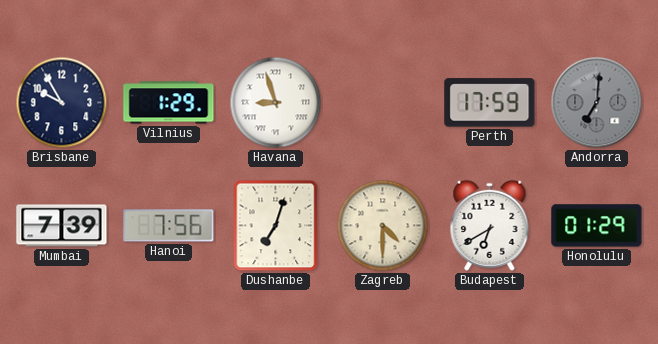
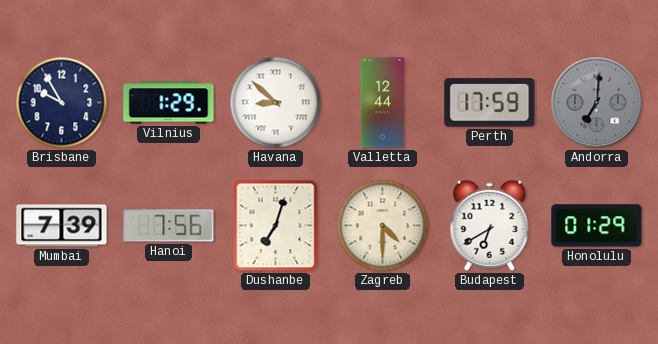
Havana: 8:57 -> 8:52 (276, 103)
Valletta: none -> 12:44 (383, 103)
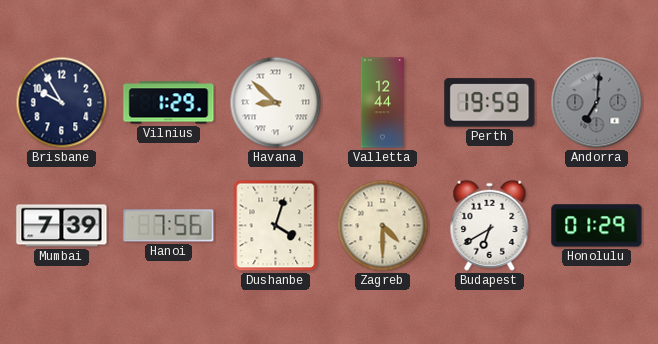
Perth: 17:59 -> 19:59 (490, 103)
Dushanbe: 7:03 -> 4:03 (276, 226)
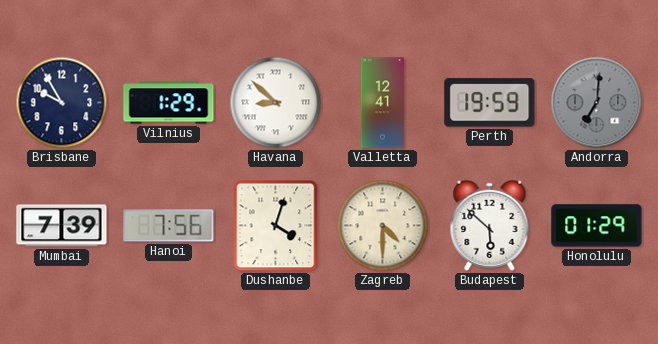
Valletta: 12:44 -> 12:41 (383, 103)
Budapest: 6:40 -> 5:52 (490, 225)
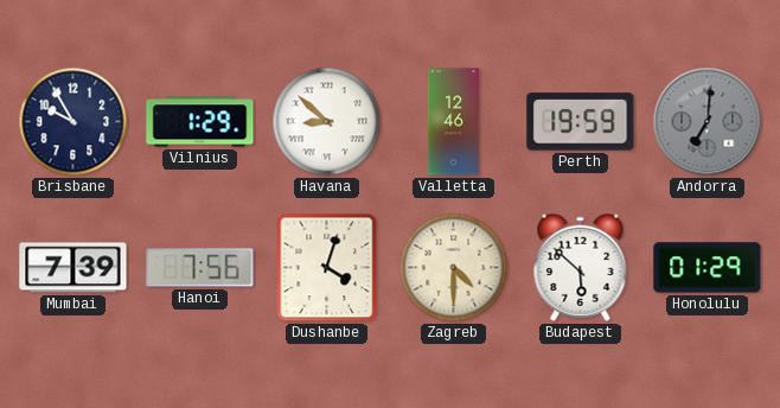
Valletta: 12:41 -> 12:46 (454, 122)
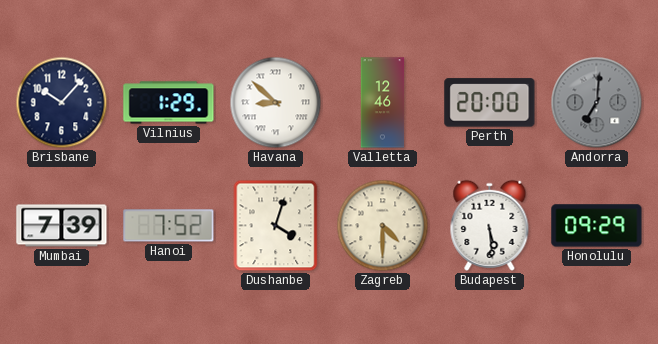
Brisbane: 9:55 -> 10:07 (62, 103)
Perth: 19:59 -> 20:00 (490, 103)
Hanoi: 7:56 -> 7:52 (169, 226)
Budapest: 5:52 -> 5:29 (490, 225)
Honolulu: 01:29 -> 09:29 (597, 226)
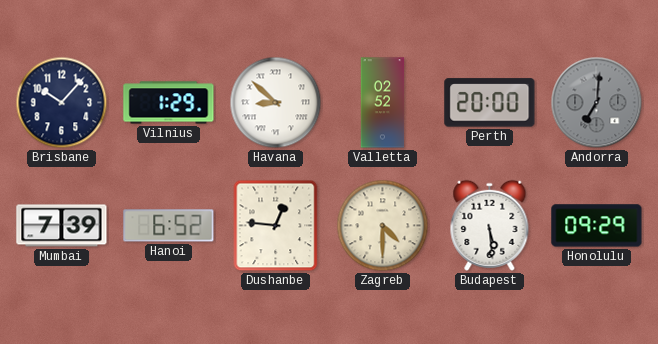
Valletta: 12:46 -> 02:52 (383, 103)
Hanoi: 7:52 -> 6:52 (169, 226)
Dushanbe: 4:03 -> 12:46 (276, 226)
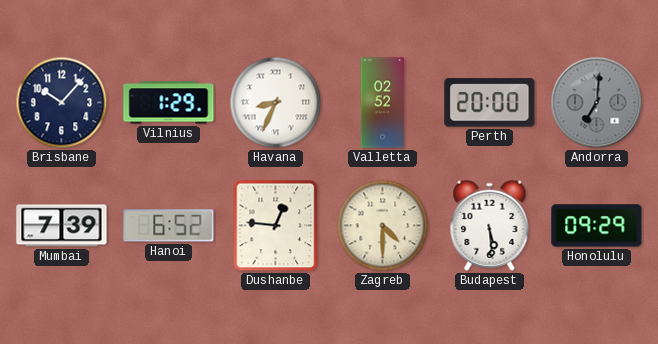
Havana: 8:52 -> 8:34 (276, 103)
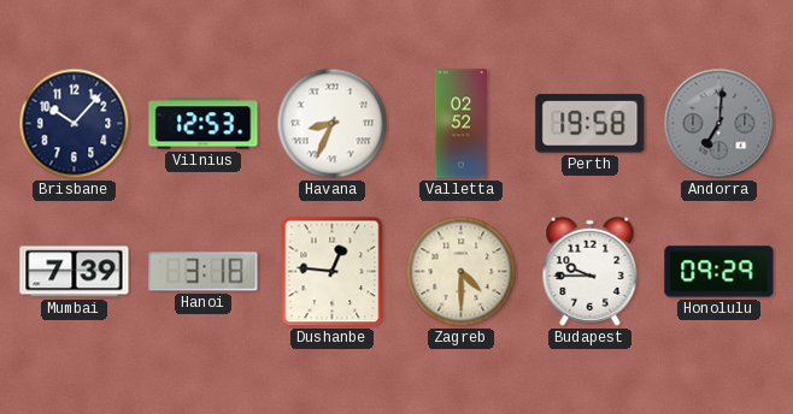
Vilnius: 1:29 -> 12:53 (204, 124)
Perth: 20:00 -> 19:58 (591, 124)
Hanoi: 6:52 -> 3:18 (204, 272)
Budapest: 5:29 -> 9:45 (591, 271)
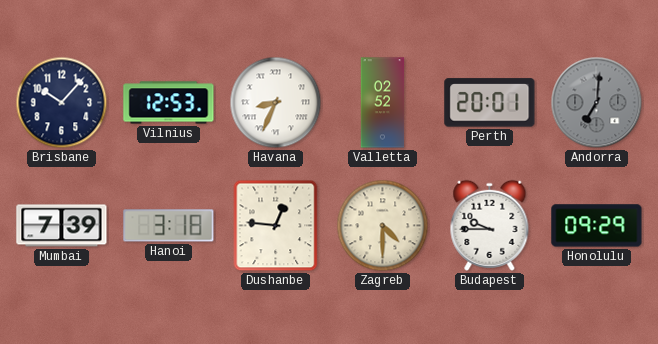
Perth: 19:58 -> 20:01 (490, 103)
